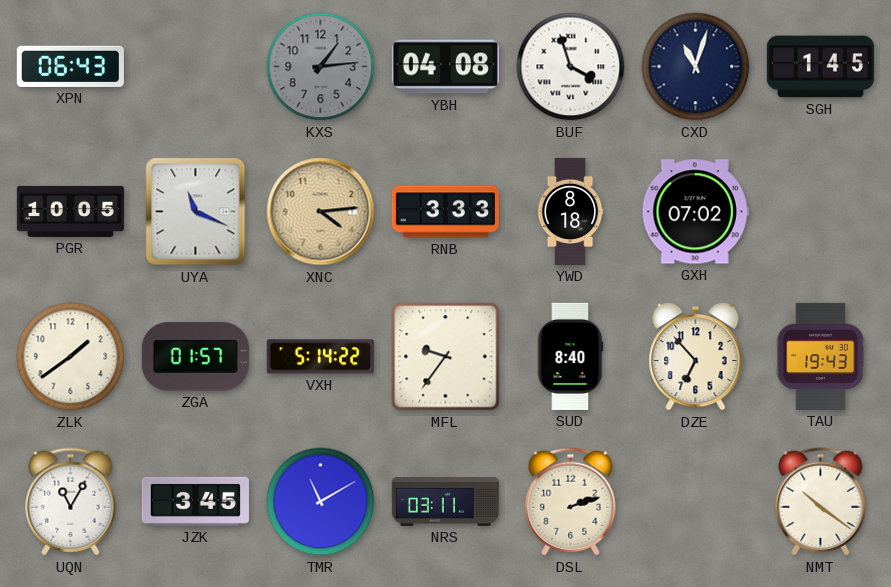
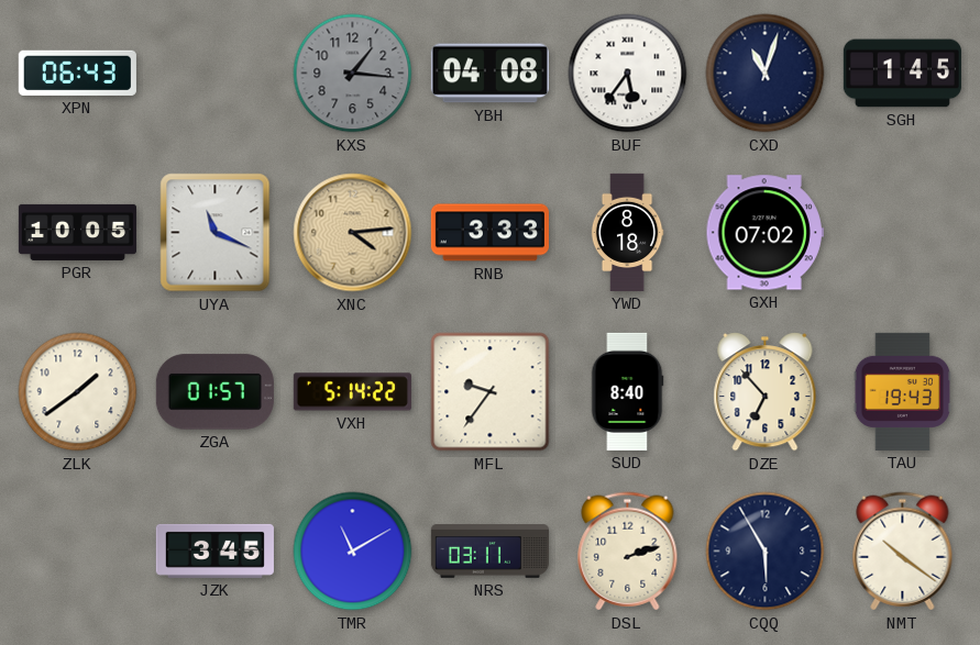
KXS: 1:14 -> 1:16 (353, 74)
BUF: 3:57 -> 5:36 (628, 74)
UQN: 11:05 -> none (71, 502)
CQQ: none -> 5:55 (766, 552)
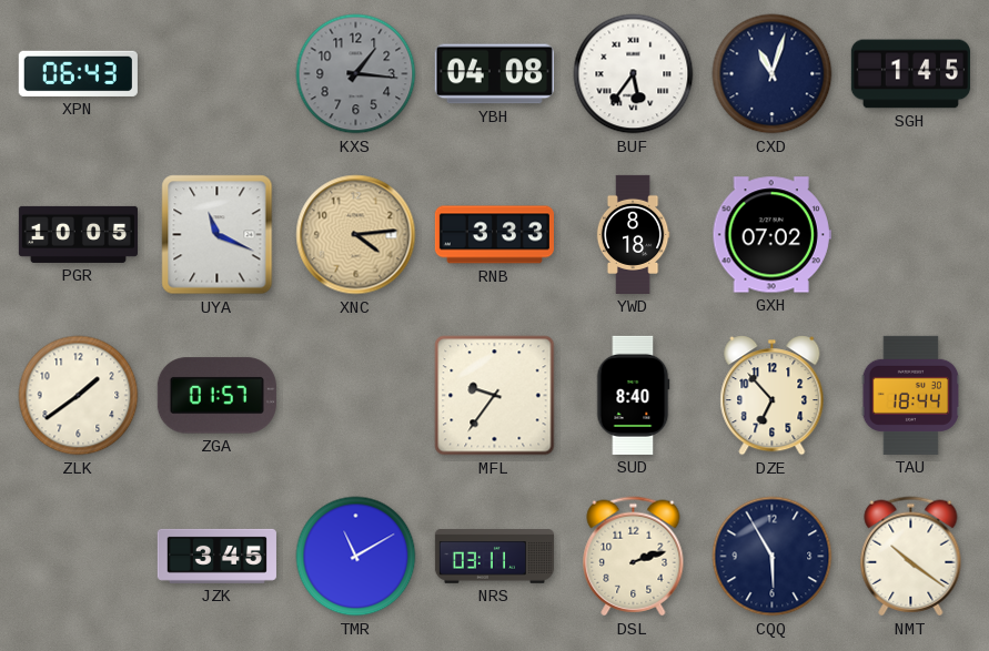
VXH: 5:14 -> none (352, 392)
TAU: 19:43 -> 18:44 (911, 395)
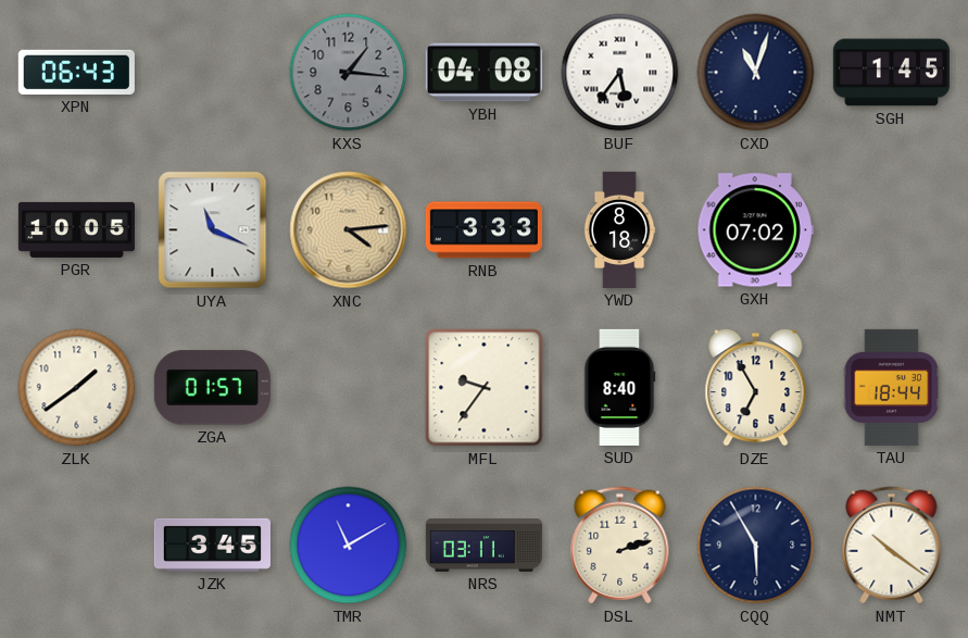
DZE: 6:53 -> 6:55 (756, 388)
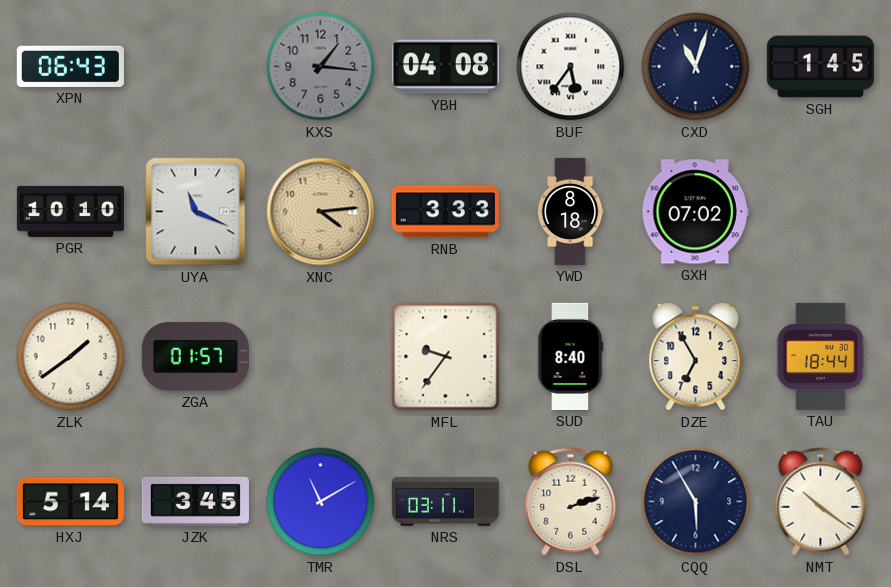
PGR: 10:05 -> 10:10 (70, 211)
HXJ: none -> 5:14 (70, 502)
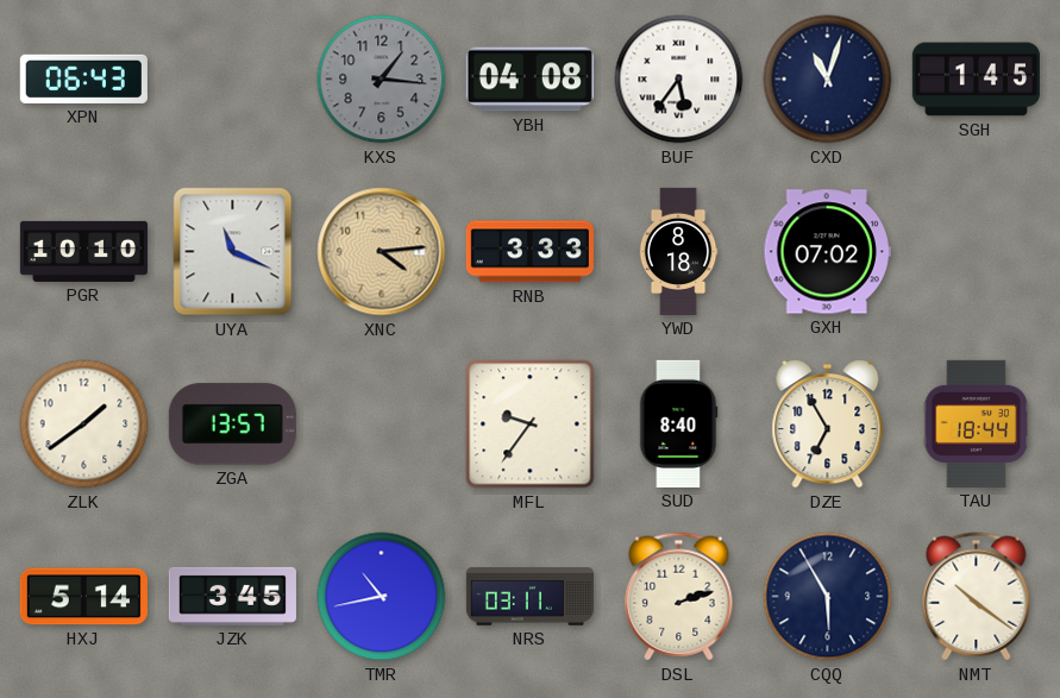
ZGA: 01:57 -> 13:57 (232, 425)
TMR: 11:10 -> 10:43 (382, 597)
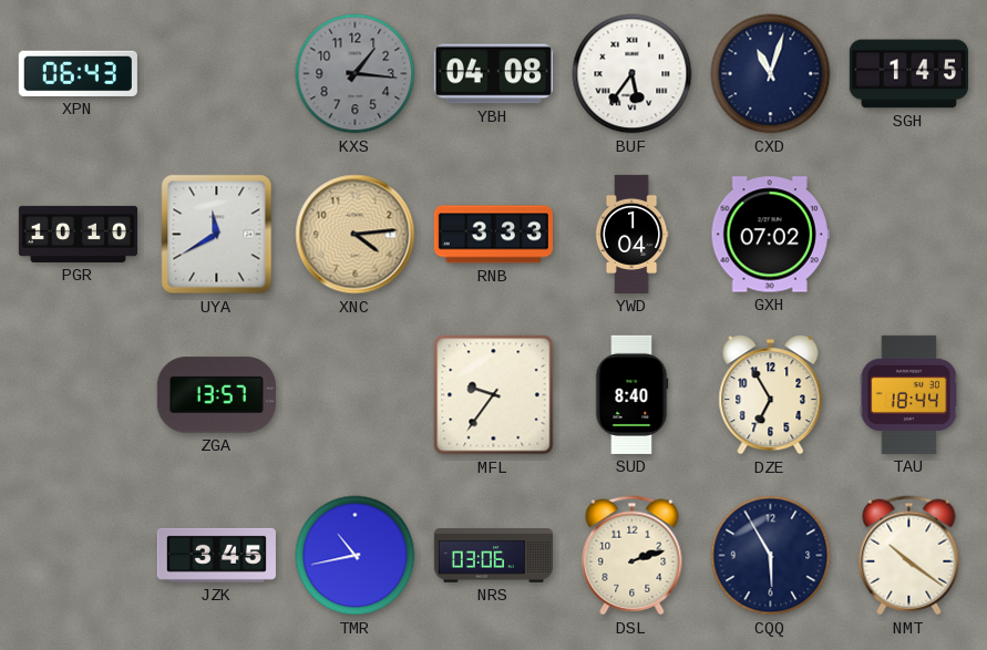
UYA: 11:19 -> 11:40 (217, 235)
YWD: 8:18 -> 1:04 (631, 234)
ZLK: 1:39 -> none (84, 425)
HXJ: 5:14 -> none (83, 597)
NRS: 03:11 -> 03:06 (493, 556)
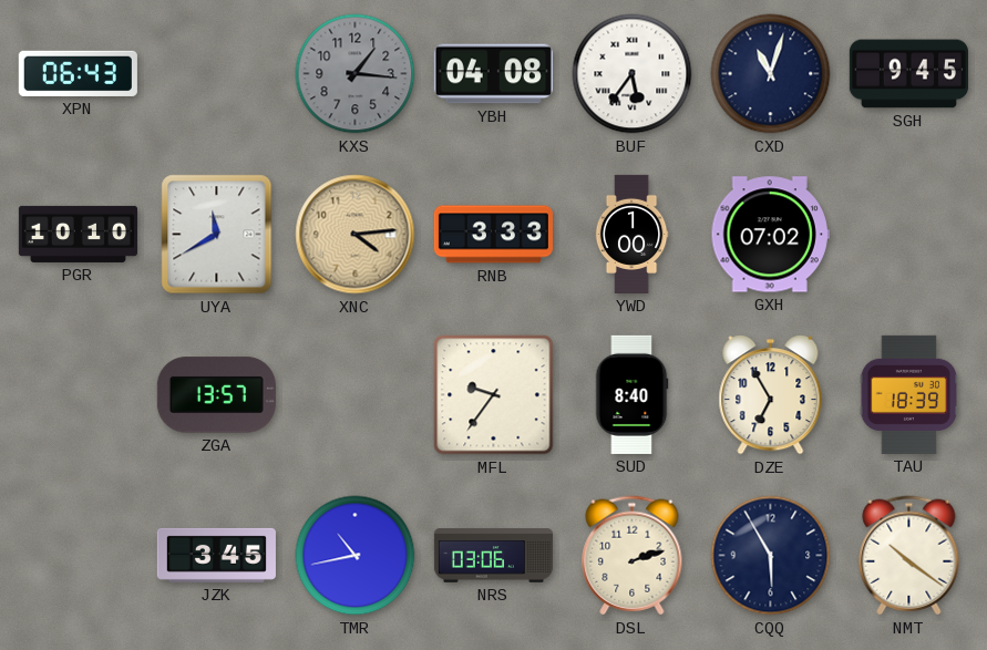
SGH: 1:45 -> 9:45 (908, 74)
YWD: 1:04 -> 1:00 (631, 234)
TAU: 18:44 -> 18:39 (909, 394)
